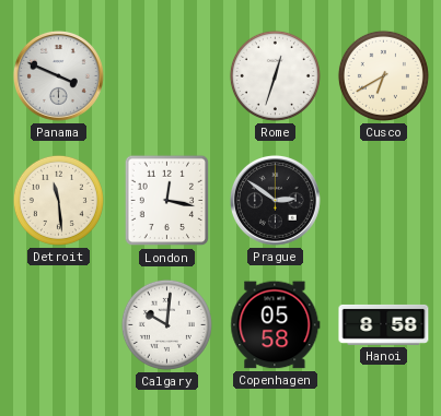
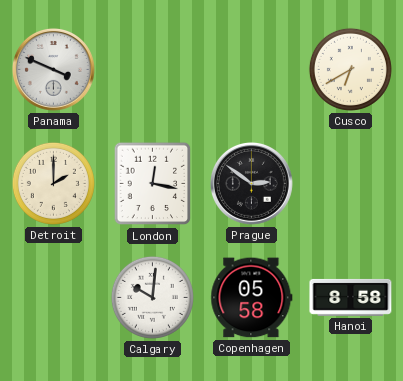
Rome: 12:33 -> none (275, 75)
Detroit: 11:29 -> 2:00 (53, 183)
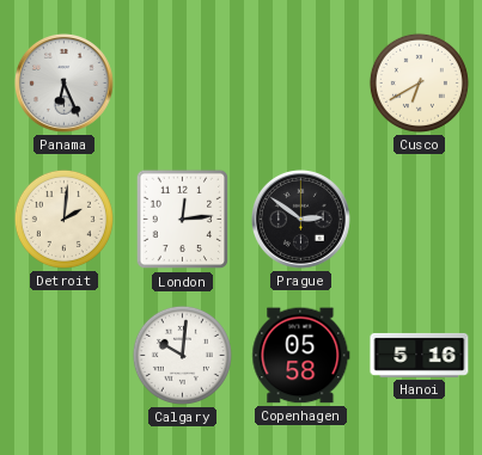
Panama: 3:49 -> 6:26 (63, 82)
Detroit: 2:00 -> 2:01 (63, 219)
London: 12:17 -> 12:14 (183, 220)
Hanoi: 8:58 -> 5:16 (420, 355)
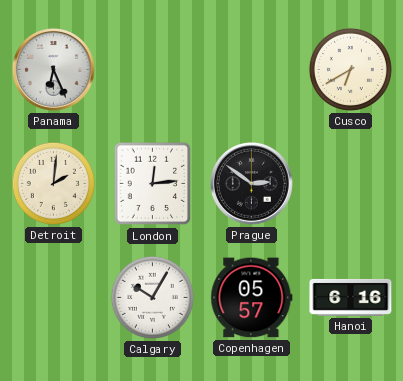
Calgary: 10:01 -> 10:05 (152, 297)
Copenhagen: 05:58 -> 05:57 (252, 298)
Hanoi: 5:16 -> 6:16 (351, 297)
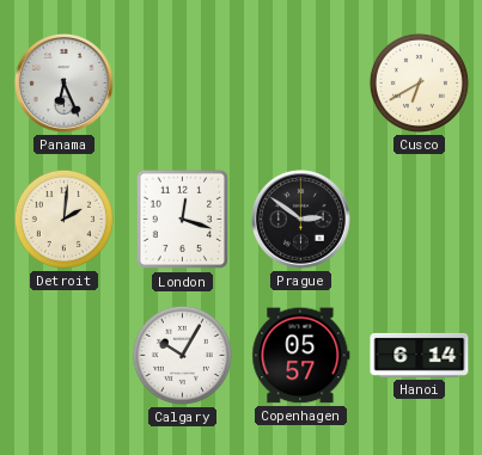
London: 12:14 -> 12:18 (183, 220)
Hanoi: 6:16 -> 6:14 (420, 355)
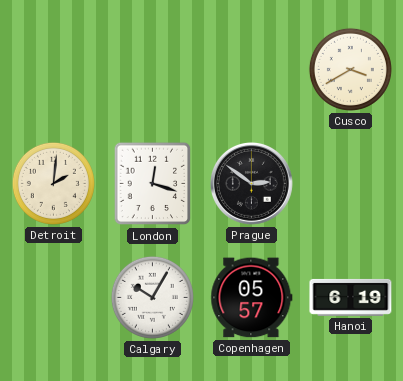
Panama: 6:26 -> none (63, 82)
Cusco: 6:40 -> 3:40 (350, 69)
Hanoi: 6:14 -> 6:19 (351, 297)
